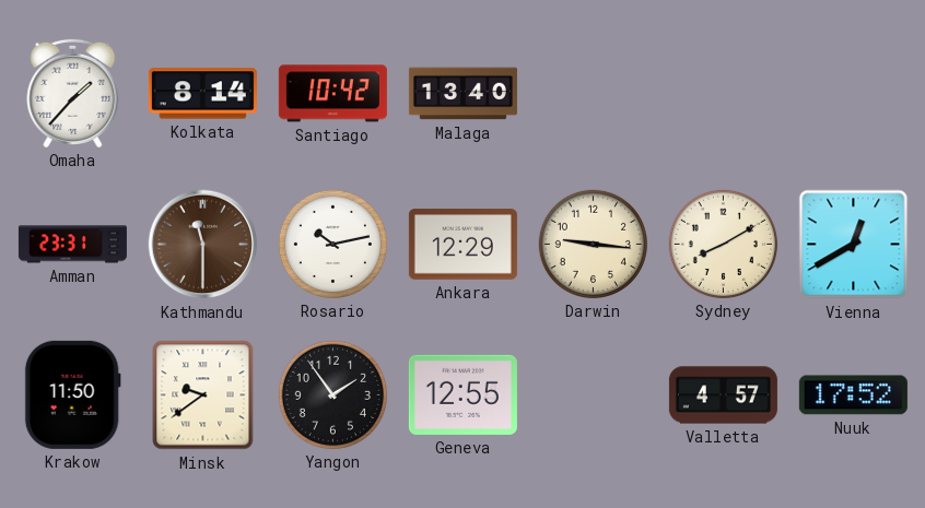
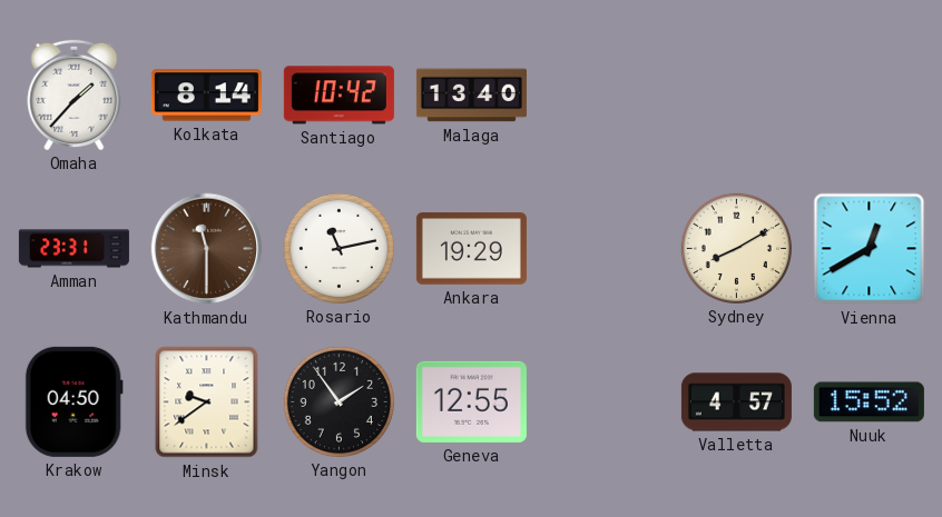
Rosario: 10:13 -> 11:13 (338, 248)
Ankara: 12:29 -> 19:29 (471, 249)
Darwin: 9:16 -> none (593, 244)
Krakow: 11:50 -> 04:50 (73, 401)
Nuuk: 17:52 -> 15:52 (869, 402)
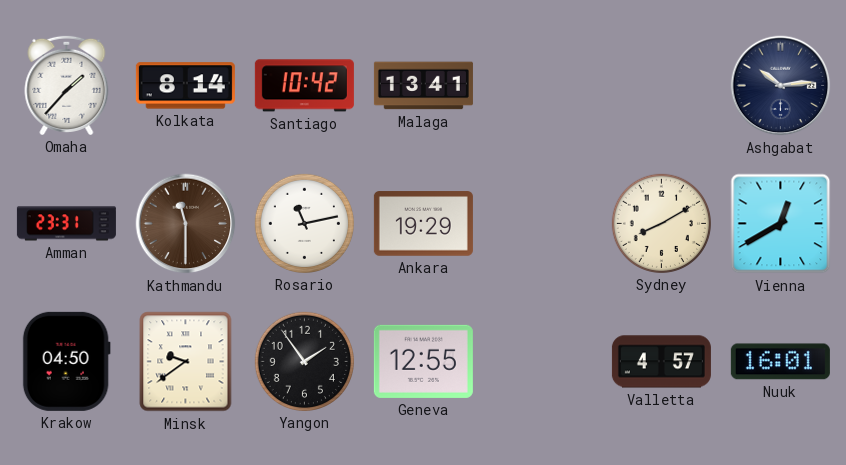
Malaga: 13:40 -> 13:41 (423, 86)
Ashgabat: none -> 10:14 (781, 86)
Nuuk: 15:52 -> 16:01 (780, 362)
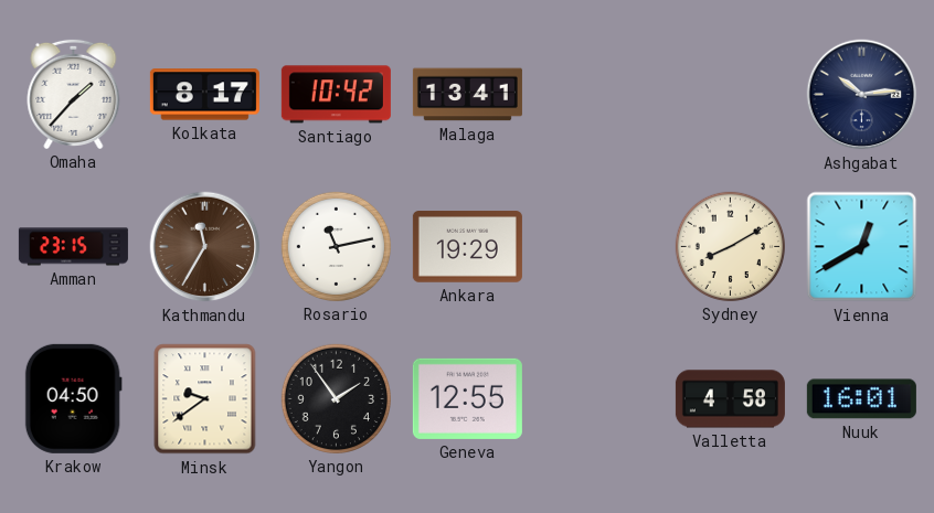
Kolkata: 8:14 -> 8:17 (204, 95)
Amman: 23:31 -> 23:15 (73, 247)
Kathmandu: 11:30 -> 11:35 (205, 247)
Valletta: 4:57 -> 4:58 (730, 399)
